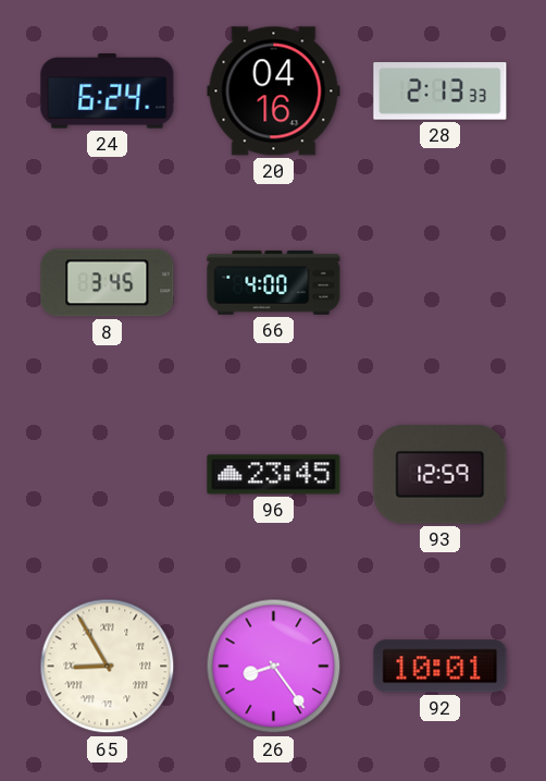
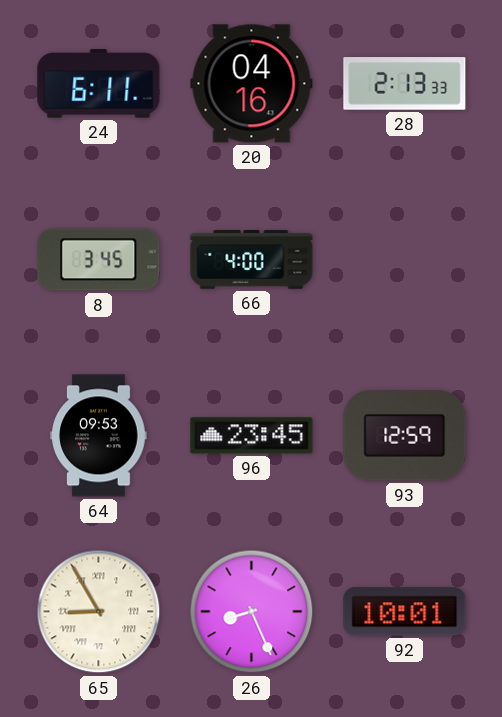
24: 6:24 -> 6:11 (99, 84)
64: none -> 09:53 (99, 436)
26: 8:24 -> 8:26 (252, 612)
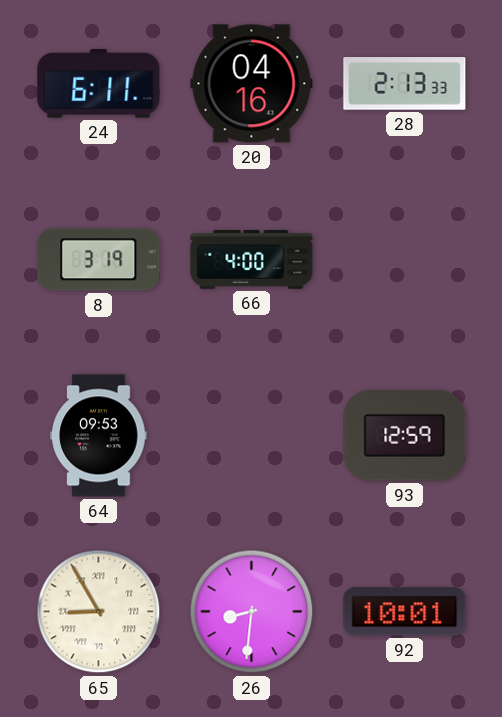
8: 3:45 -> 3:19 (99, 260)
96: 23:45 -> none (252, 436)
26: 8:26 -> 8:31 (252, 612)
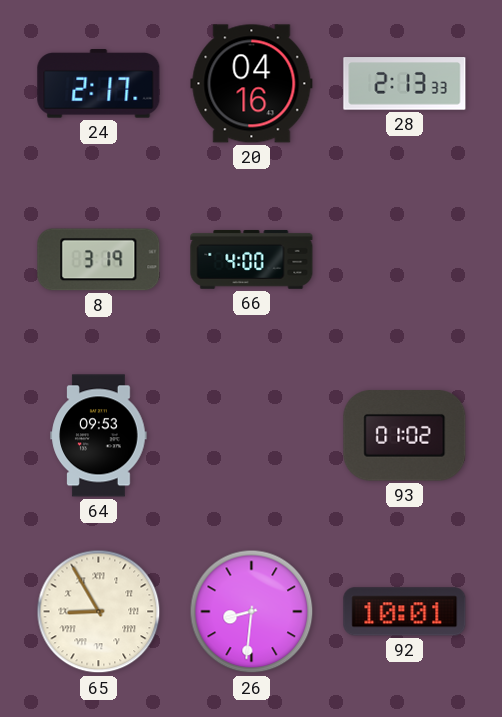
24: 6:11 -> 2:17 (99, 84)
93: 12:59 -> 01:02 (405, 436)
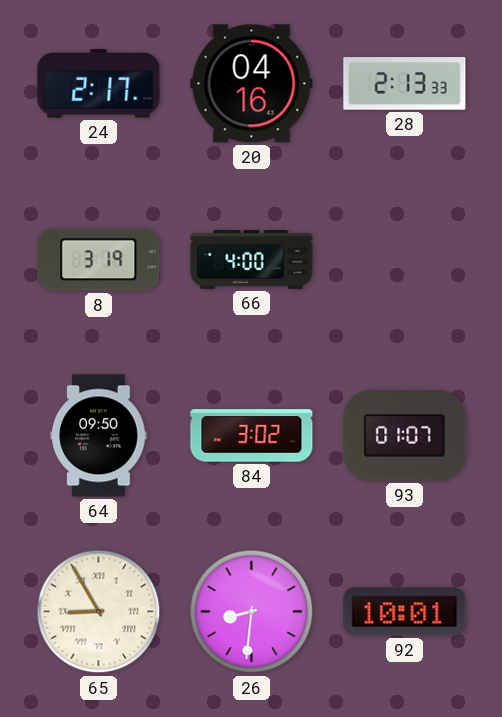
64: 09:53 -> 09:50 (99, 436)
84: none -> 3:02 (252, 436)
93: 01:02 -> 01:07 (405, 436)
